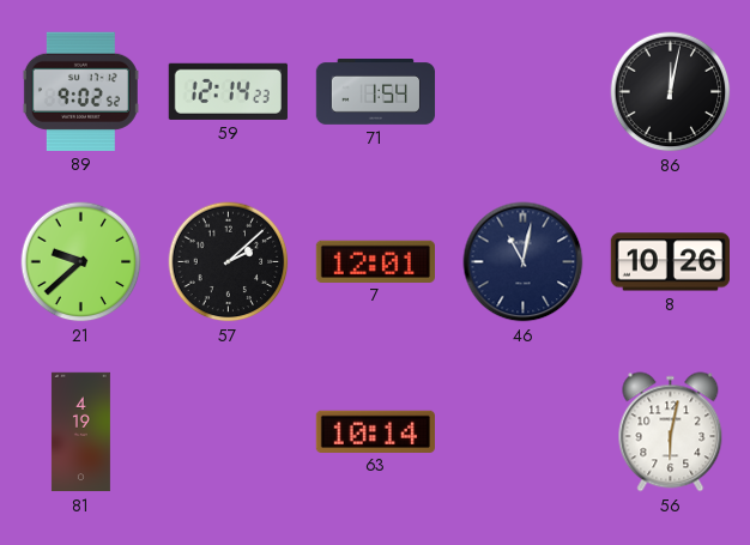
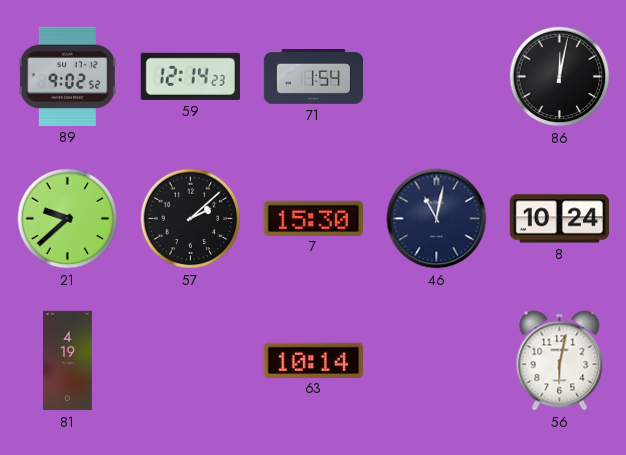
7: 12:01 -> 15:30 (313, 218)
8: 10:26 -> 10:24 (559, 219)
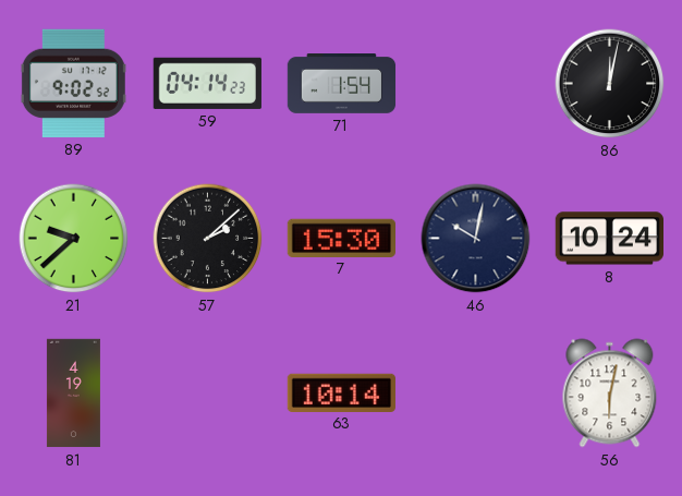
59: 12:14 -> 04:14 (207, 83)
46: 11:02 -> 10:02 (476, 239)
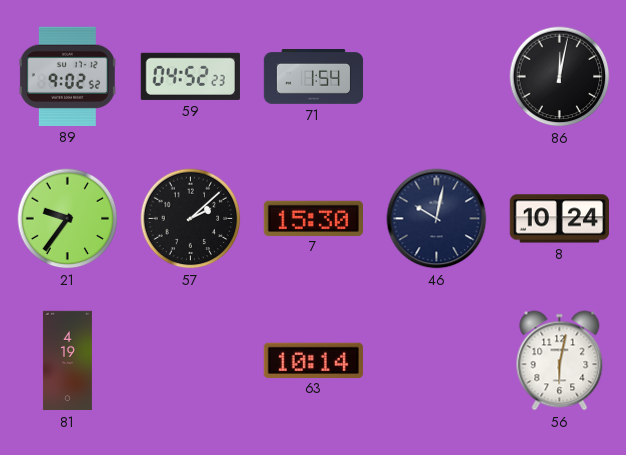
59: 04:14 -> 04:52 (190, 76)
21: 9:38 -> 9:36 (68, 219)
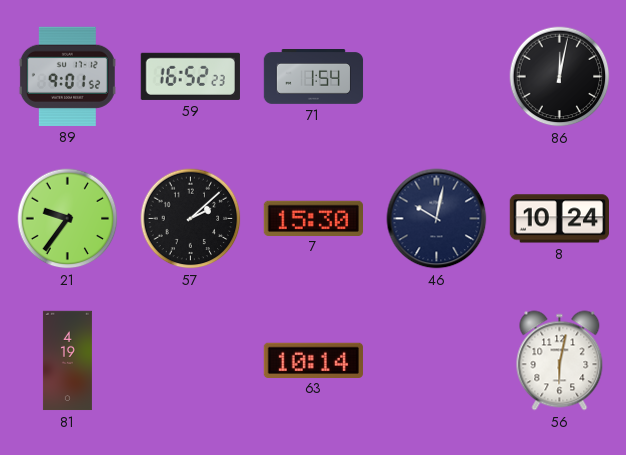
89: 9:02 -> 9:01 (67, 76)
59: 04:52 -> 16:52 (190, 76)
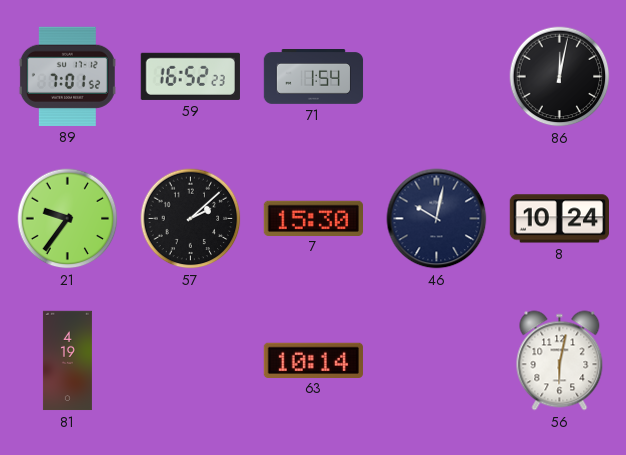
89: 9:01 -> 7:01 (67, 76)
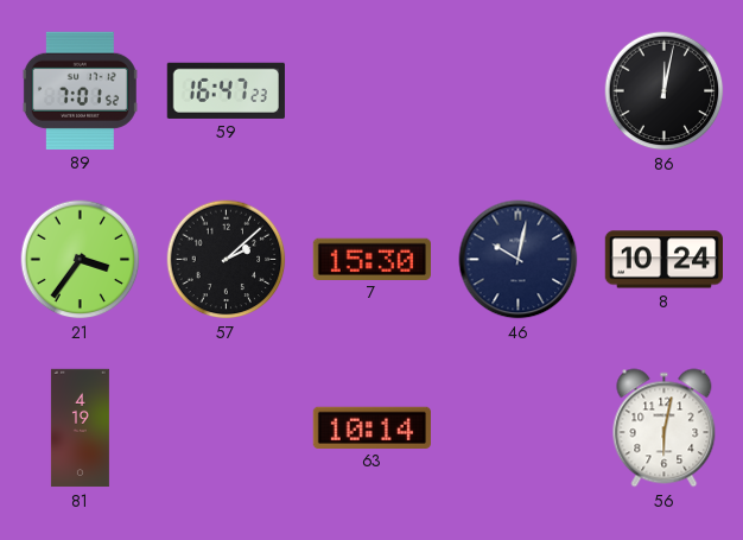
59: 16:52 -> 16:47 (226, 90)
71: 1:54 -> none (314, 77)
21: 9:36 -> 3:36 (81, 260)
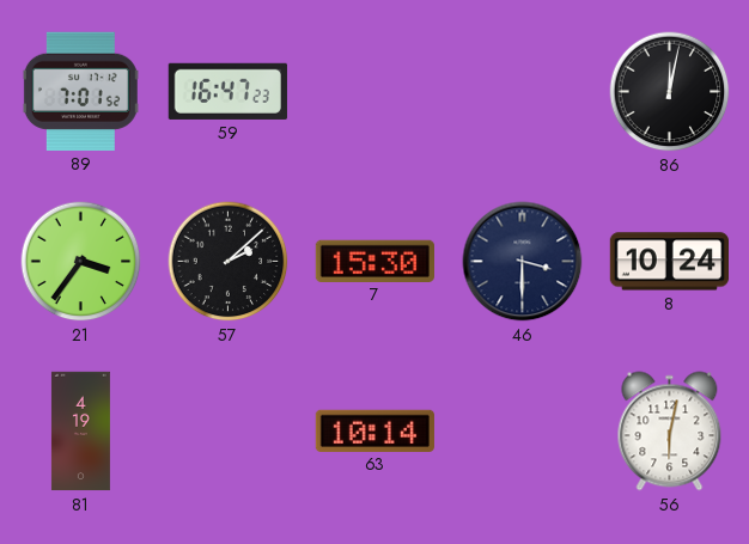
46: 10:02 -> 3:30 (523, 262)
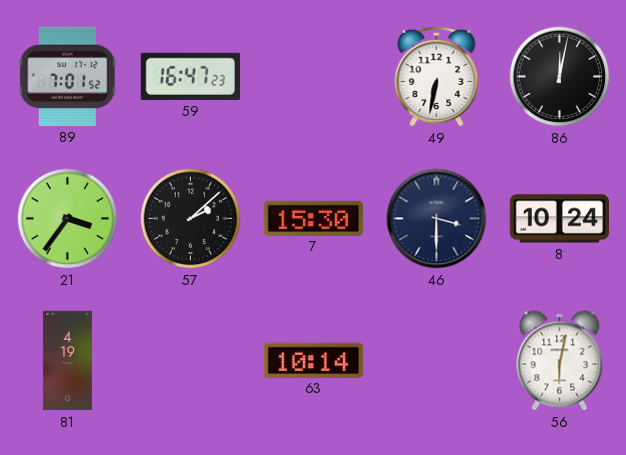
49: none -> 6:32 (437, 76)
